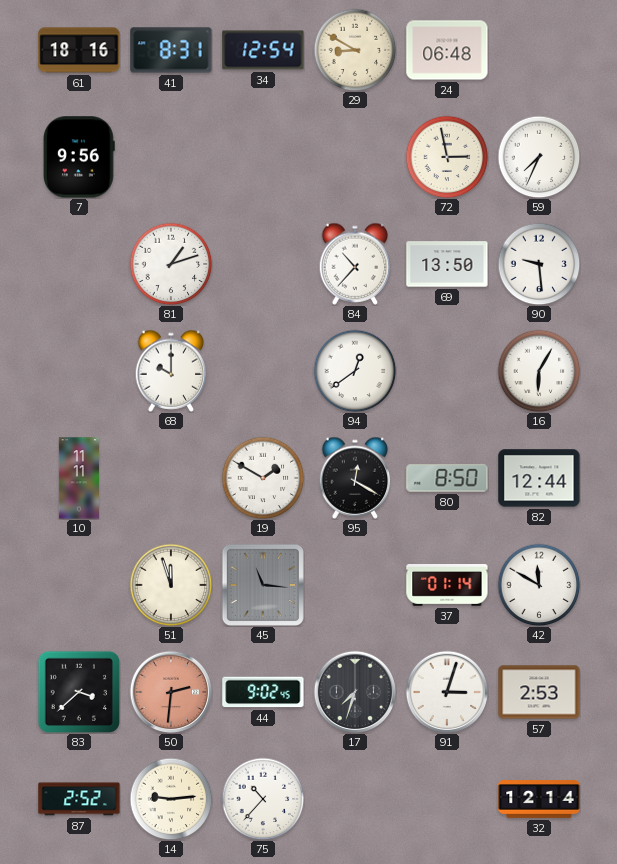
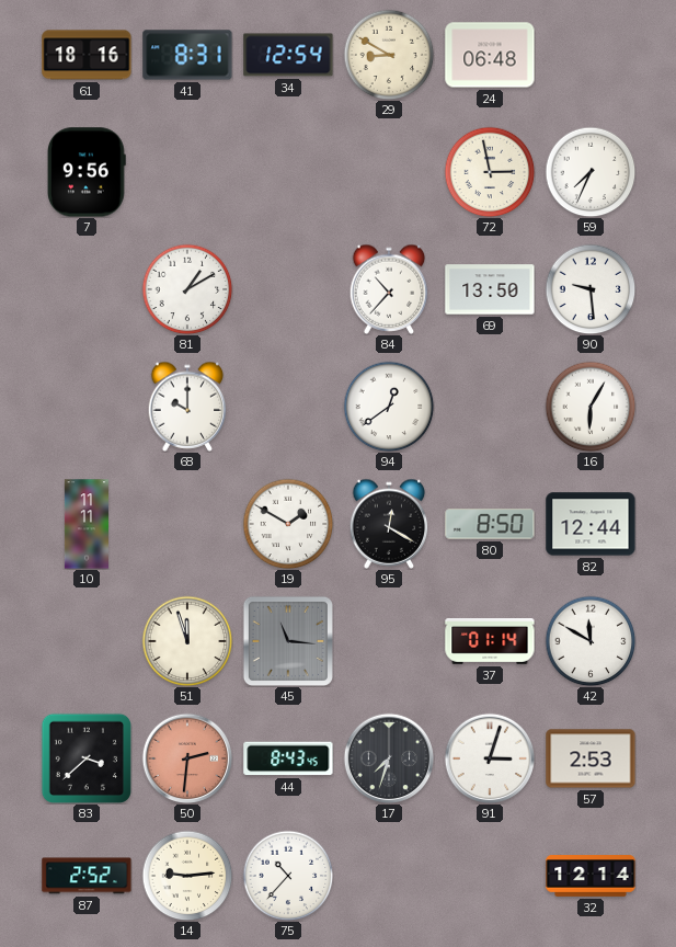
81: 1:12 -> 1:10 (187, 289)
44: 9:02 -> 8:43 (288, 758)
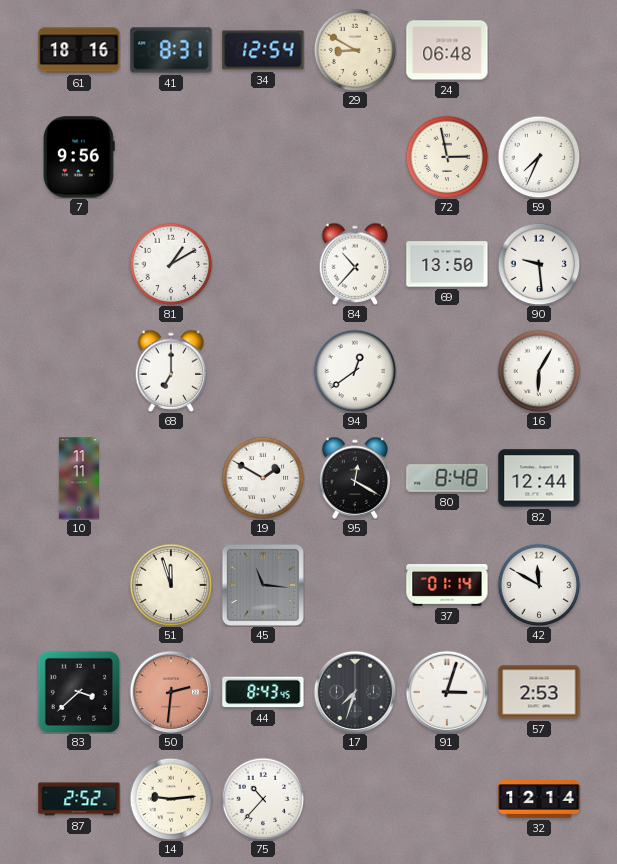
68: 10:00 -> 7:00 (171, 371)
80: 8:50 -> 8:48 (447, 478)
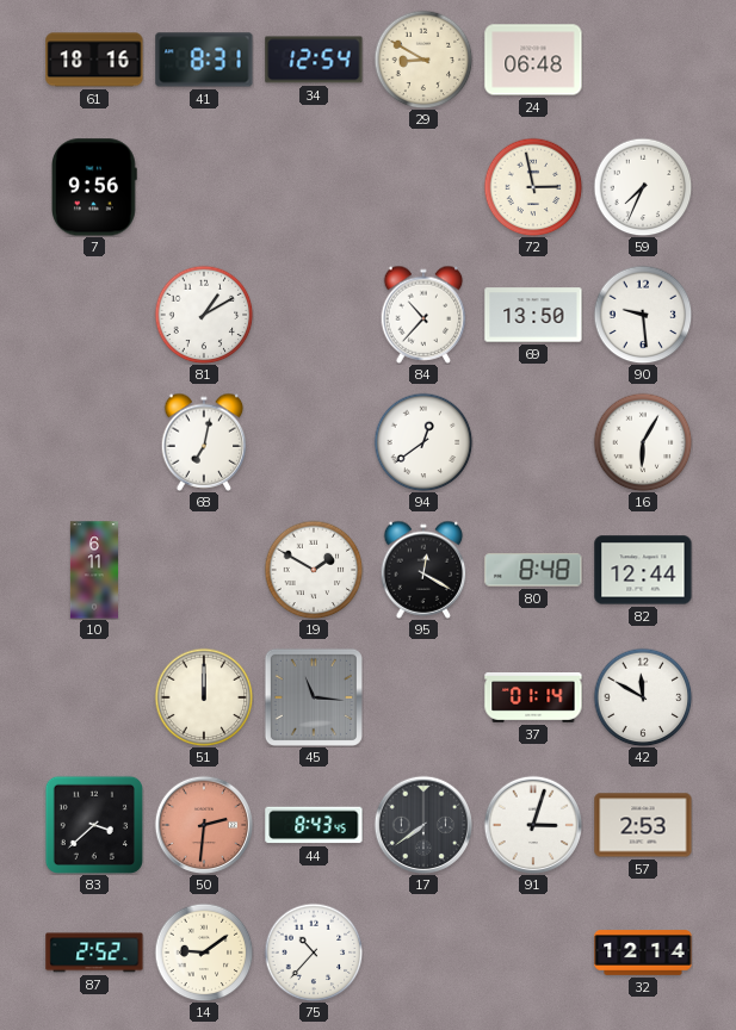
68: 7:00 -> 7:02 (204, 442)
10: 11:11 -> 6:11 (94, 570)
51: 11:57 -> 12:00 (204, 697)
17: 7:33 -> 7:39 (423, 825)
14: 9:14 -> 9:09 (204, 953)
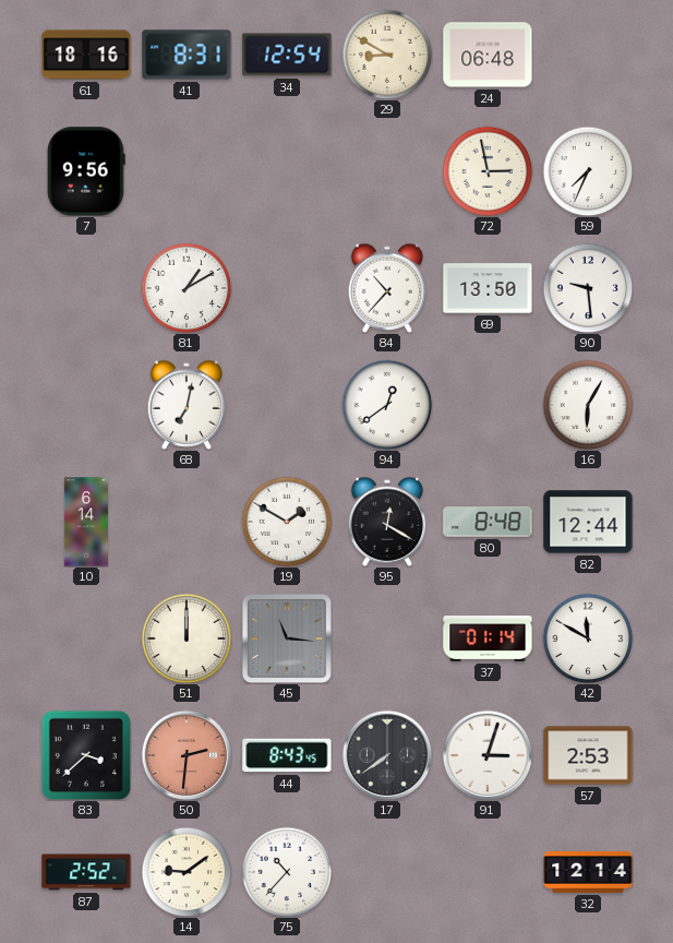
10: 6:11 -> 6:14 (86, 522)
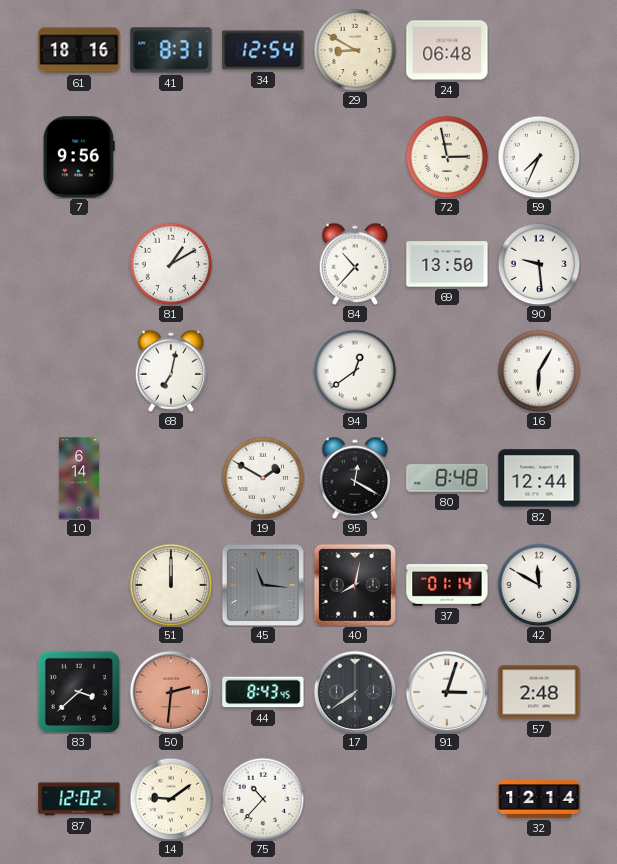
40: none -> 8:02 (355, 585)
57: 2:53 -> 2:48 (539, 692)
87: 2:52 -> 12:02 (79, 799)
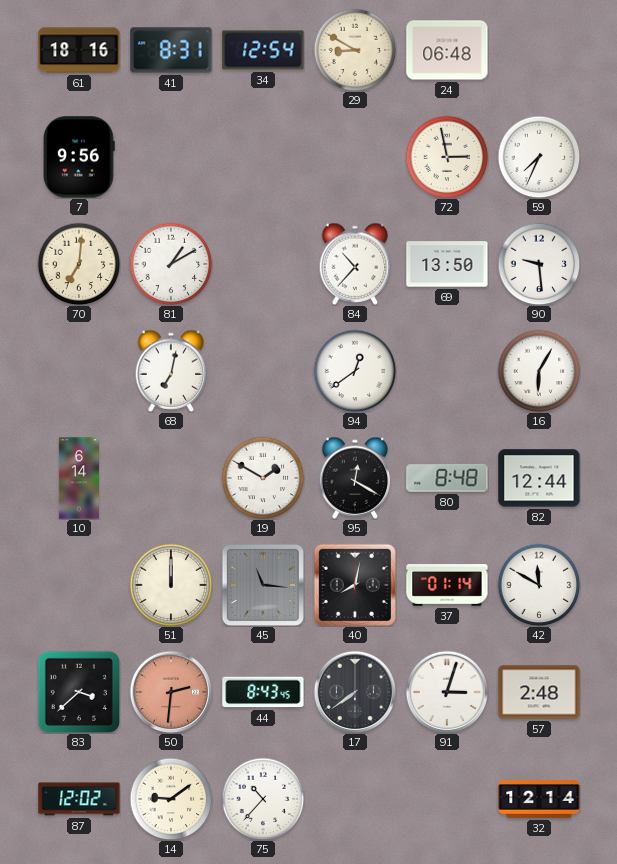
70: none -> 7:01 (79, 264)
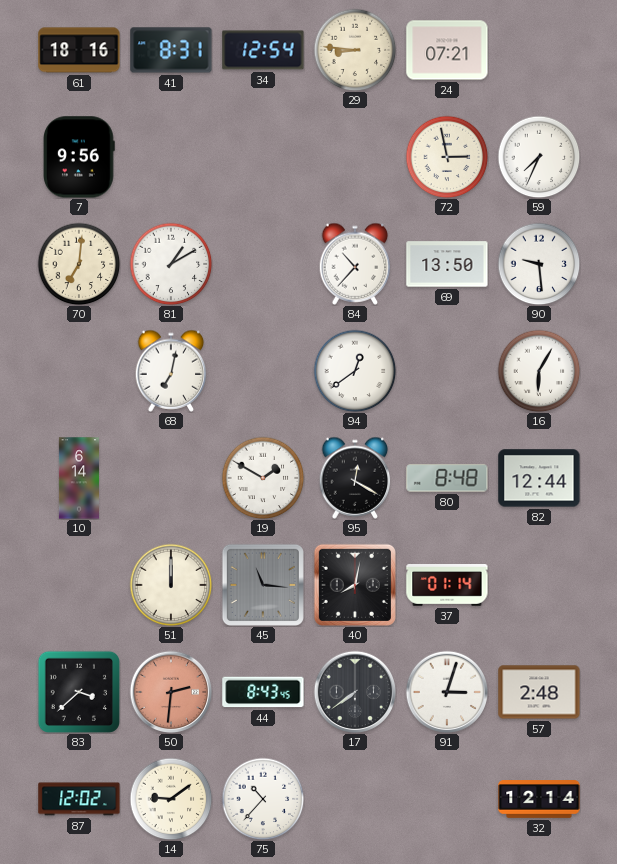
29: 8:50 -> 8:46 (355, 50)
24: 06:48 -> 07:21 (447, 50)
42: 11:50 -> none (539, 585)
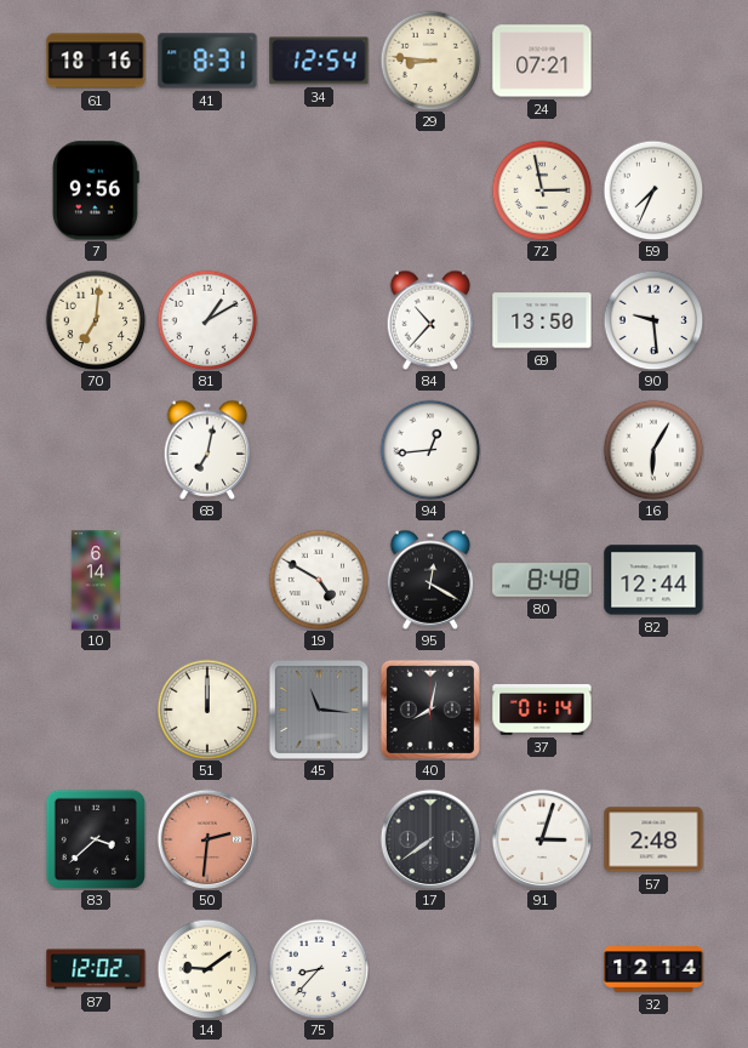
94: 12:39 -> 12:44 (430, 450)
19: 1:50 -> 4:50 (319, 580)
44: 8:43 -> none (263, 692)
75: 10:37 -> 8:37 (319, 969)
